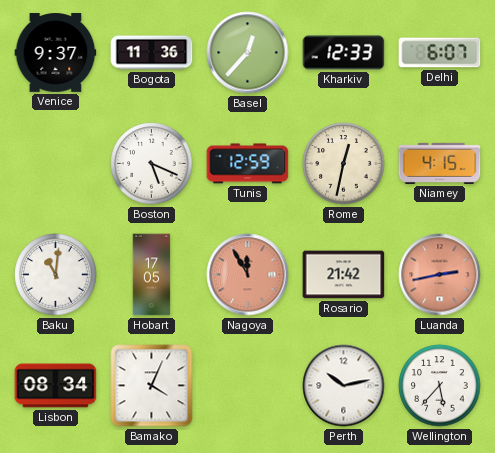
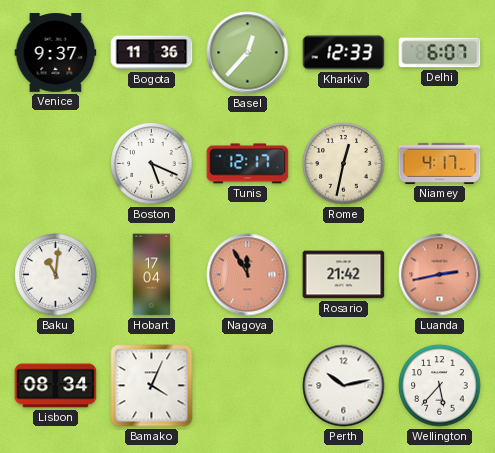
Tunis: 12:59 -> 12:17 (248, 164)
Niamey: 4:15 -> 4:17 (440, 163)
Hobart: 17:05 -> 17:04 (152, 275)
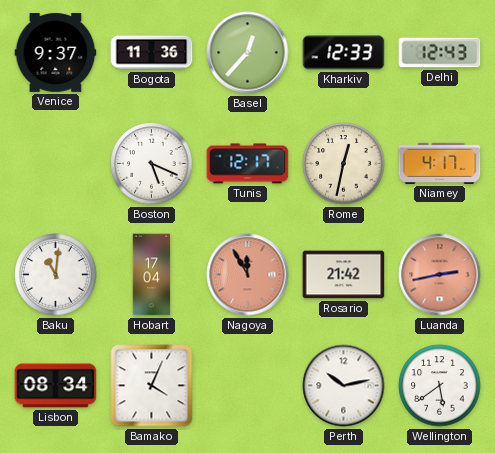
Delhi: 6:07 -> 12:43 (440, 53)
Wellington: 5:37 -> 5:39 (440, 386)
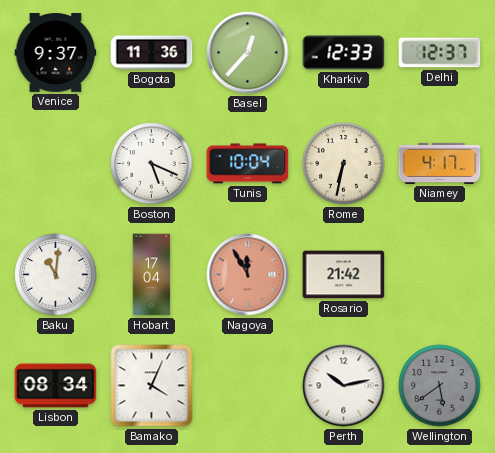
Delhi: 12:43 -> 12:37 (440, 53)
Tunis: 12:17 -> 10:04 (248, 164)
Rome: 12:32 -> 6:32 (344, 164)
Luanda: 2:43 -> none (440, 275)
Wellington dial: white -> grey (440, 386)
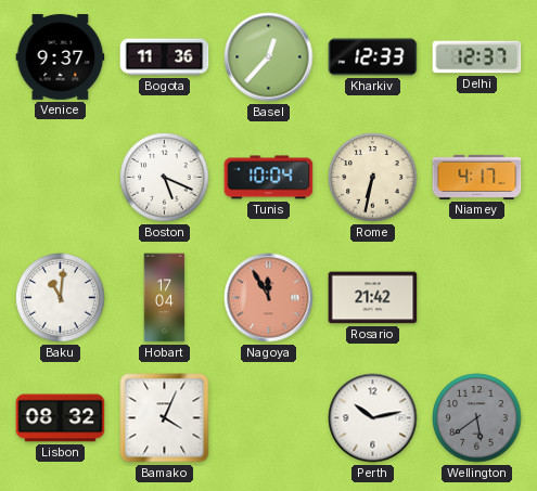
Lisbon: 08:34 -> 08:32 (61, 418)
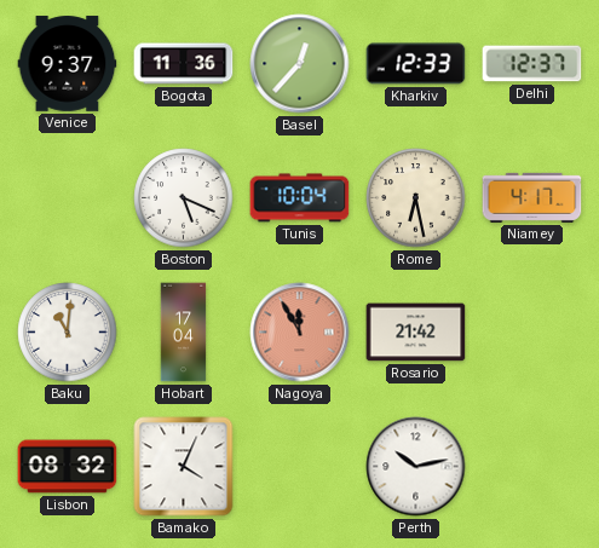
Rome: 6:32 -> 6:28 (416, 198)
Wellington: 5:39 -> none (477, 418)
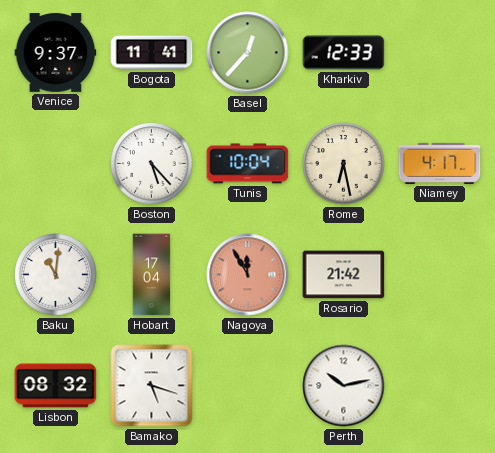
Bogota: 11:36 -> 11:41 (152, 53)
Delhi: 12:37 -> none (532, 64)
Boston: 5:19 -> 5:23 (152, 164)
Bamako: 4:04 -> 5:18 (152, 386)
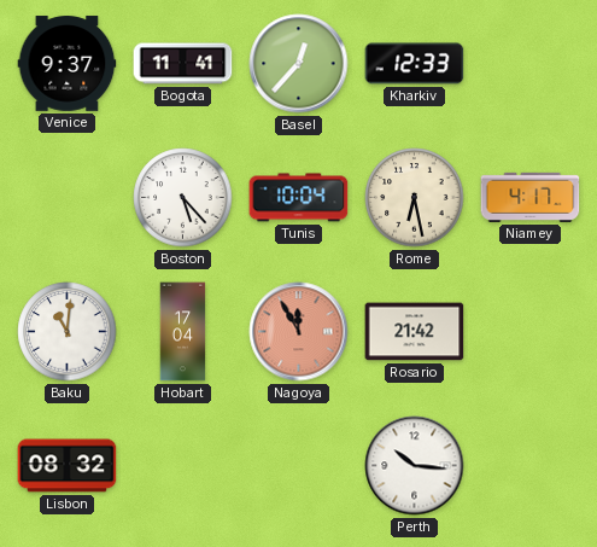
Bamako: 5:18 -> none (152, 386)
Perth: 10:13 -> 10:16 (415, 466)
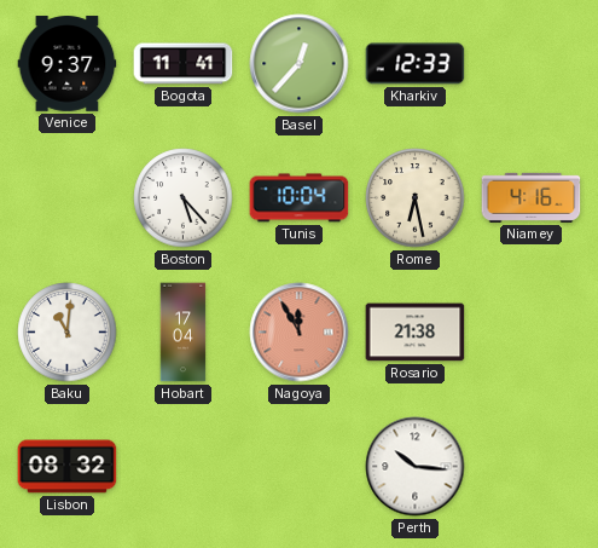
Niamey: 4:17 -> 4:16 (532, 197)
Rosario: 21:42 -> 21:38 (416, 333)
